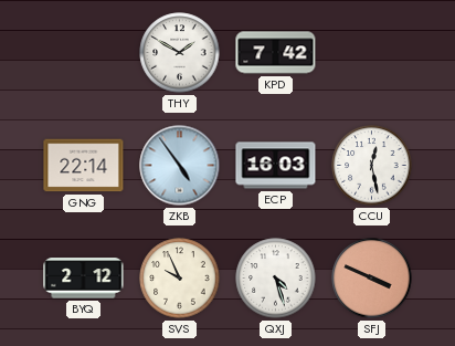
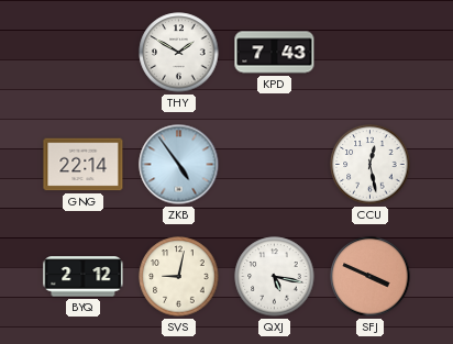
KPD: 7:42 -> 7:43 (275, 53)
ECP: 16:03 -> none (276, 166)
SVS: 9:56 -> 9:02 (179, 277)
QXJ: 4:27 -> 5:17 (275, 277)
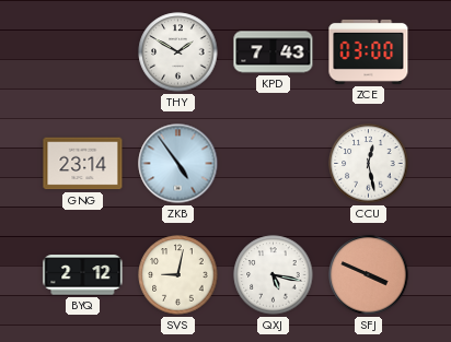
ZCE: none -> 03:00 (369, 51)
GNG: 22:14 -> 23:14 (83, 164)
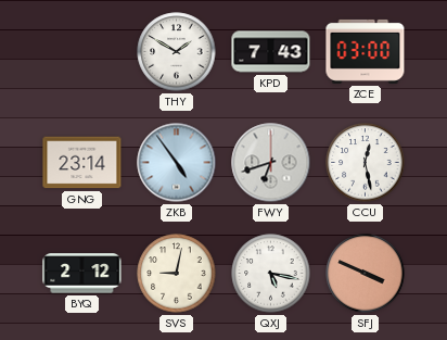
FWY: none -> 6:42 (271, 163)
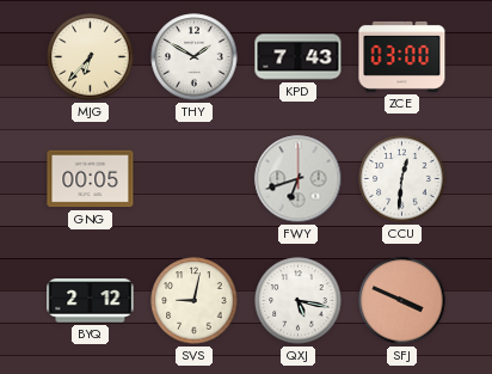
MJG: none -> 6:37 (91, 57)
GNG: 23:14 -> 00:05 (91, 179)
ZKB: 4:54 -> none (177, 163)
CCU: 12:28 -> 12:31 (402, 179)
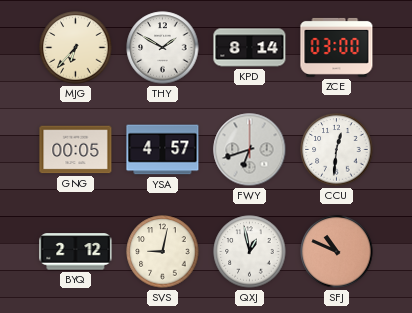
KPD: 7:43 -> 8:14 (250, 48)
YSA: none -> 4:57 (163, 150)
QXJ: 5:17 -> 12:58 (250, 252)
SFJ: 3:49 -> 10:49 (337, 252)
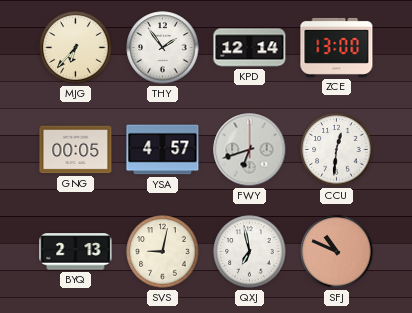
THY: 1:50 -> 1:54 (163, 48)
KPD: 8:14 -> 12:14 (250, 48)
ZCE: 03:00 -> 13:00 (337, 47)
BYQ: 2:12 -> 2:13 (76, 252)
QXJ: 12:58 -> 6:58 (250, 252)
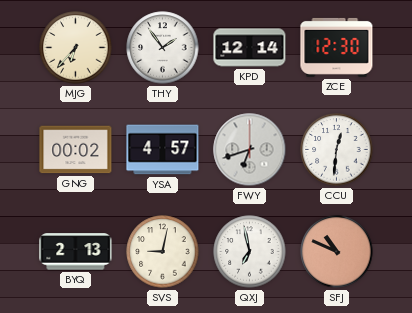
ZCE: 13:00 -> 12:30 (337, 47)
GNG: 00:05 -> 00:02 (76, 150)
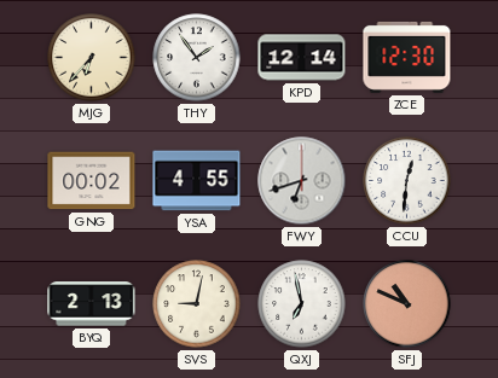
YSA: 4:57 -> 4:55 (197, 181)
